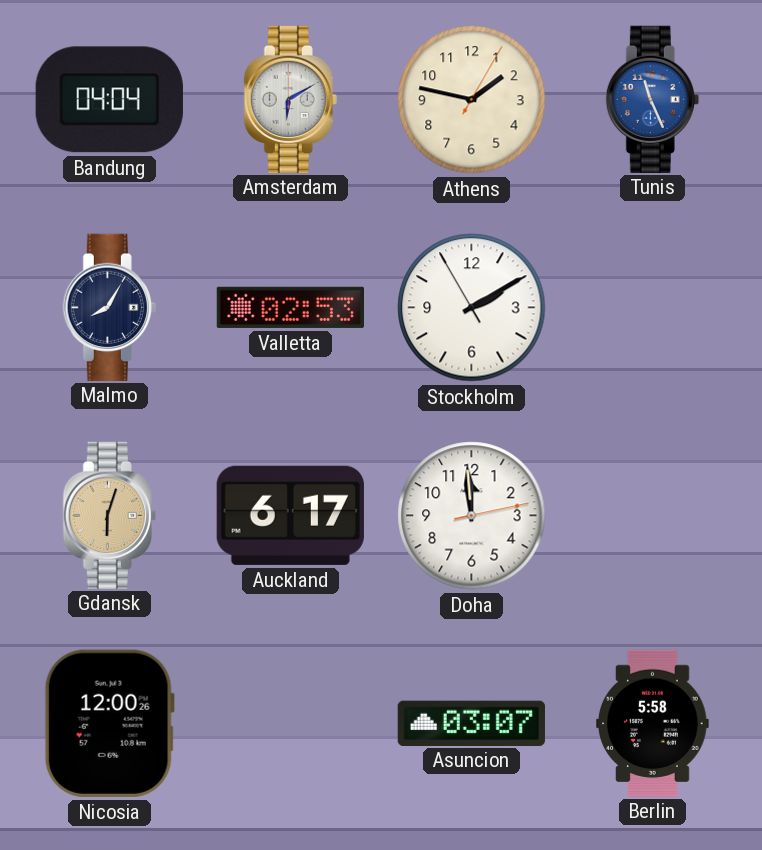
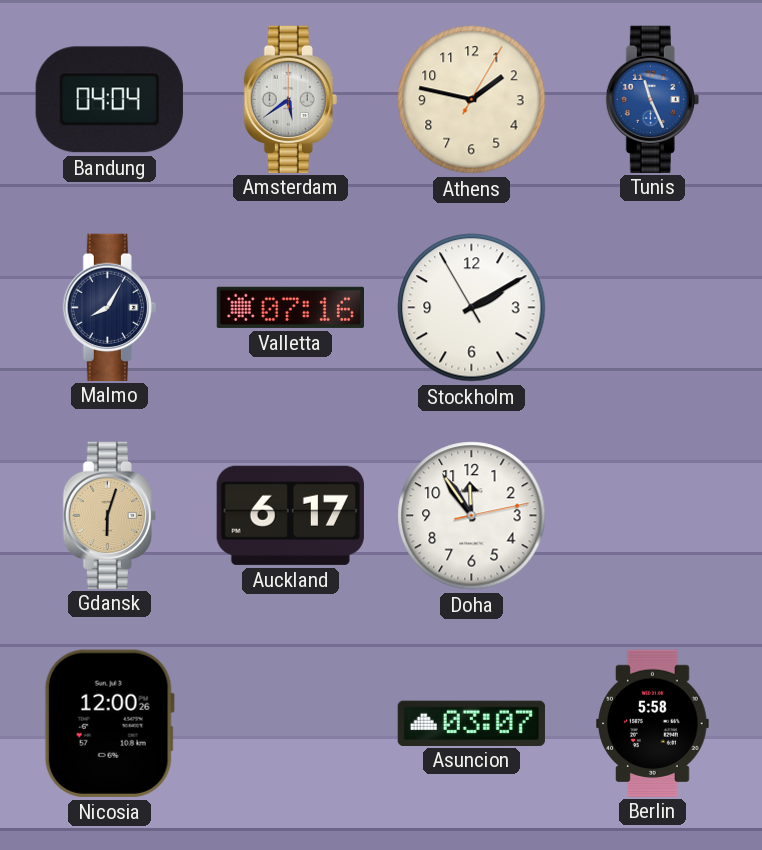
Amsterdam: 6:10 -> 5:39 (290, 99)
Valletta: 02:53 -> 07:16 (290, 307)
Doha: 11:59 -> 11:54 (472, 516)
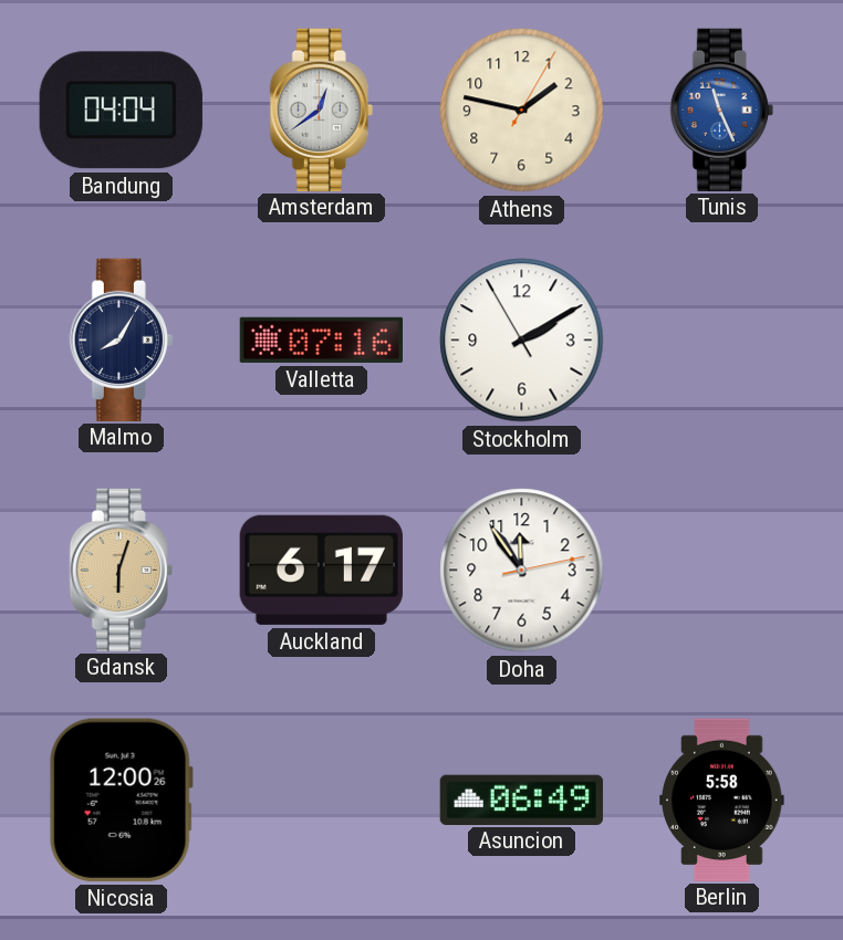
Amsterdam: 5:39 -> 12:39 (321, 109)
Asuncion: 03:07 -> 06:49 (521, 800)
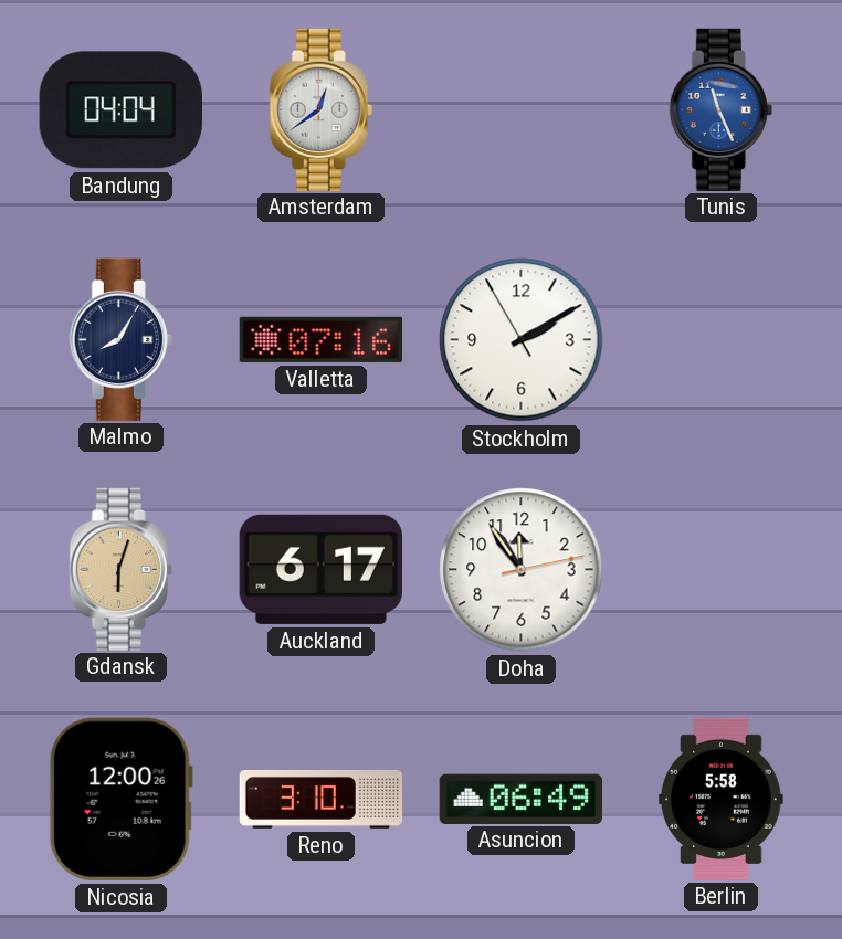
Athens: 1:47 -> none (522, 111)
Reno: none -> 3:10 (322, 800)
